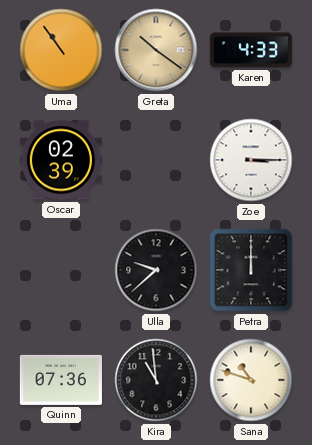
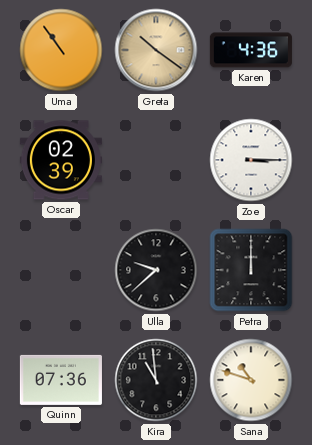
Karen: 4:33 -> 4:36 (251, 50)
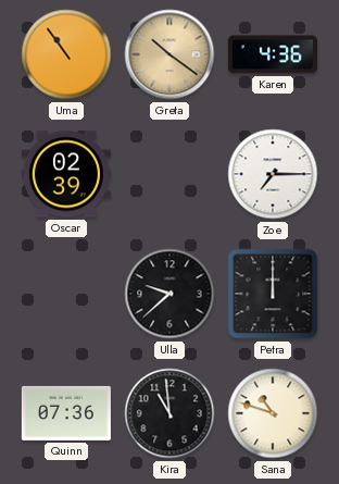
Zoe: 3:15 -> 7:15 (273, 174)
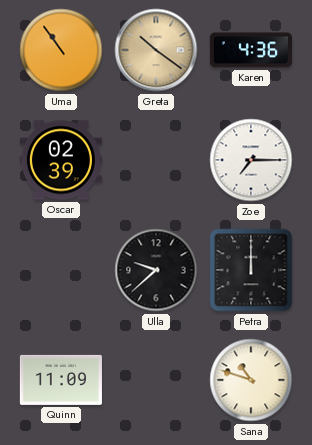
Quinn: 07:36 -> 11:09 (61, 380)
Kira: 10:59 -> none (169, 413)
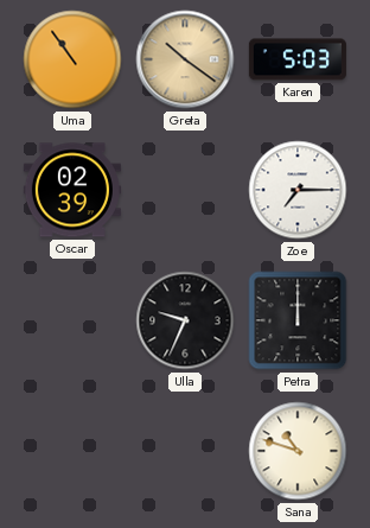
Karen: 4:36 -> 5:03 (298, 59)
Ulla: 9:38 -> 9:34 (185, 320)
Quinn: 11:09 -> none (61, 380)
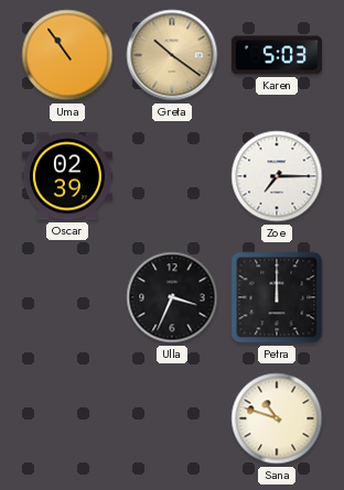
Ulla: 9:34 -> 3:34 (172, 297)
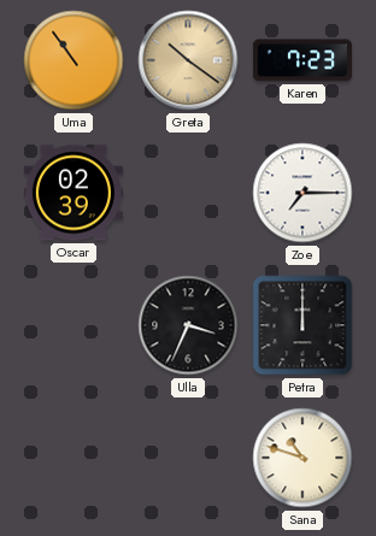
Karen: 5:03 -> 7:23 (302, 60)
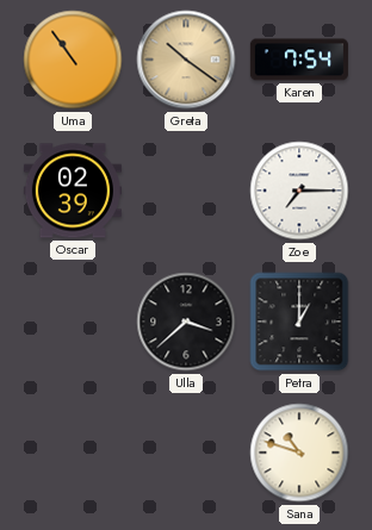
Karen: 7:23 -> 7:54 (299, 60)
Ulla: 3:34 -> 3:38 (186, 322)
Petra: 12:00 -> 1:00 (299, 322)
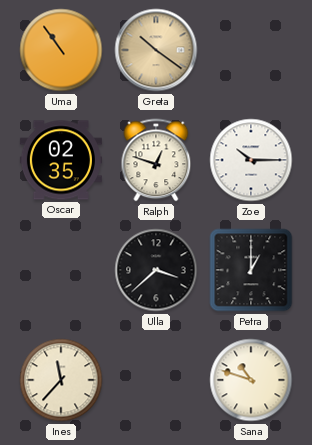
Karen: 7:54 -> none (299, 60)
Oscar: 02:39 -> 02:35 (61, 160)
Ralph: none -> 12:48 (156, 160)
Zoe: 7:15 -> 10:15 (251, 160)
Ines: none -> 11:37 (61, 380)
